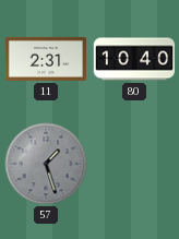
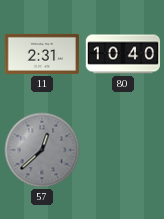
57: 1:27 -> 12:38 (42, 150)
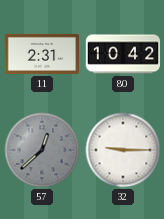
80: 10:40 -> 10:42 (123, 54)
32: none -> 9:15 (123, 150)
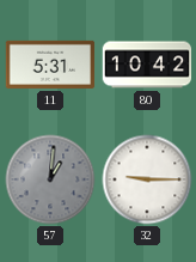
11: 2:31 -> 5:31 (50, 65)
57: 12:38 -> 1:01 (50, 179)
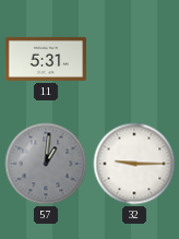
80: 10:42 -> none (147, 65)
